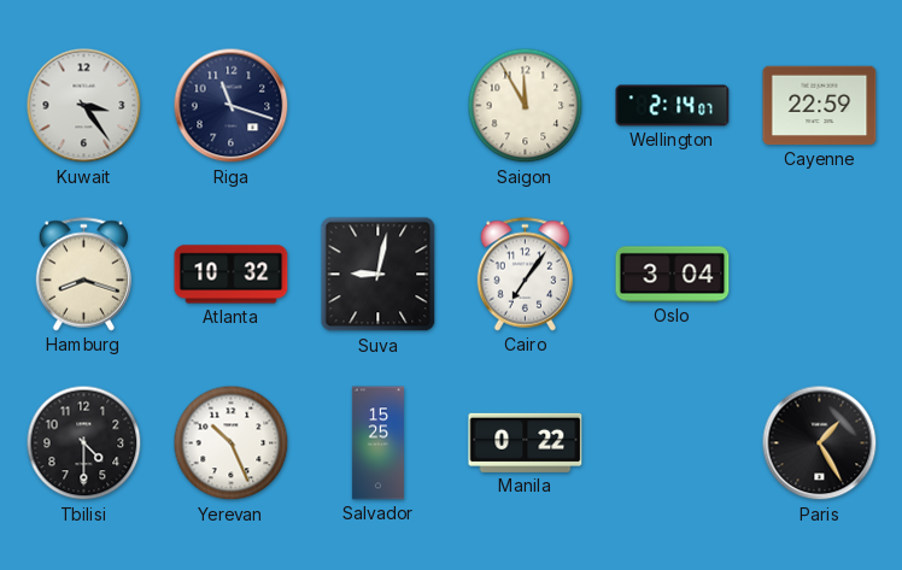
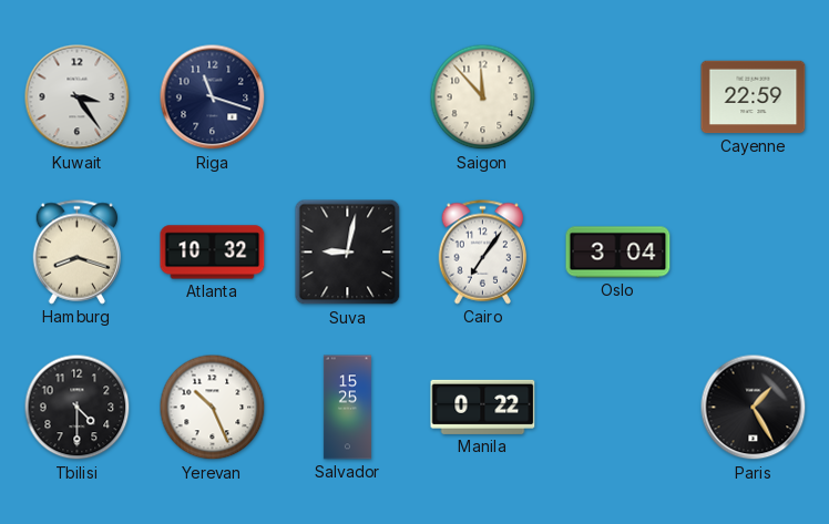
Saigon: 11:55 -> 11:53 (483, 97)
Wellington: 2:14 -> none (673, 106)
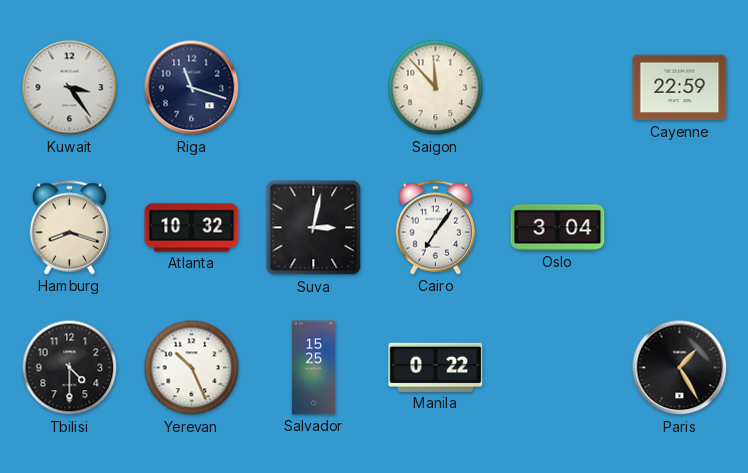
Suva: 9:02 -> 3:02 (314, 228)
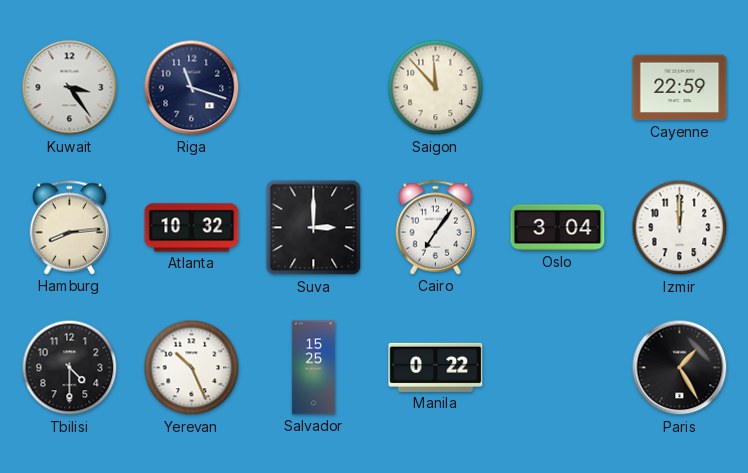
Hamburg: 8:18 -> 8:14 (70, 228)
Suva: 3:02 -> 3:00 (314, 228)
Izmir: none -> 12:00 (680, 228)
